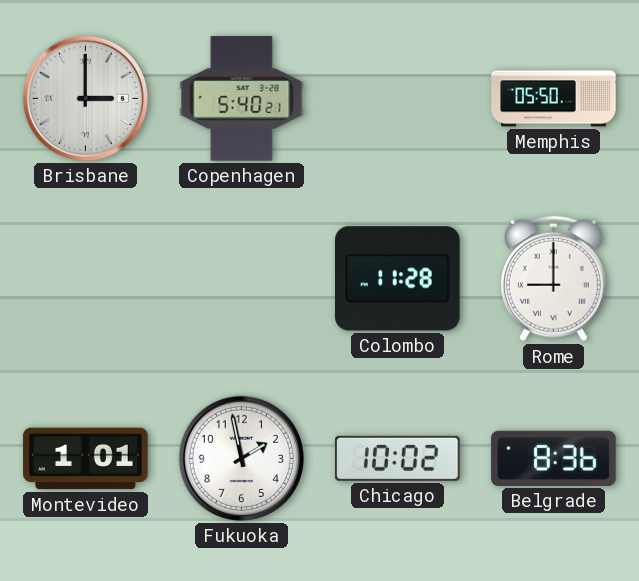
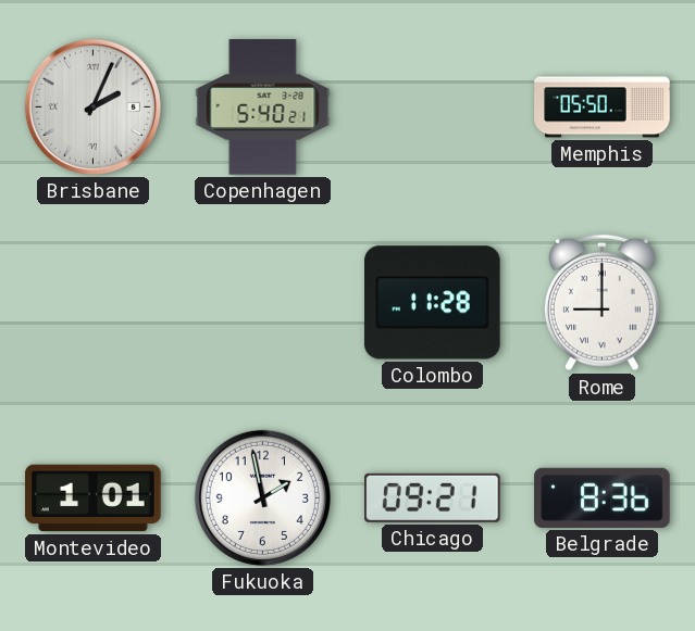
Brisbane: 3:00 -> 2:04 (92, 106)
Chicago: 10:02 -> 09:21 (433, 497)
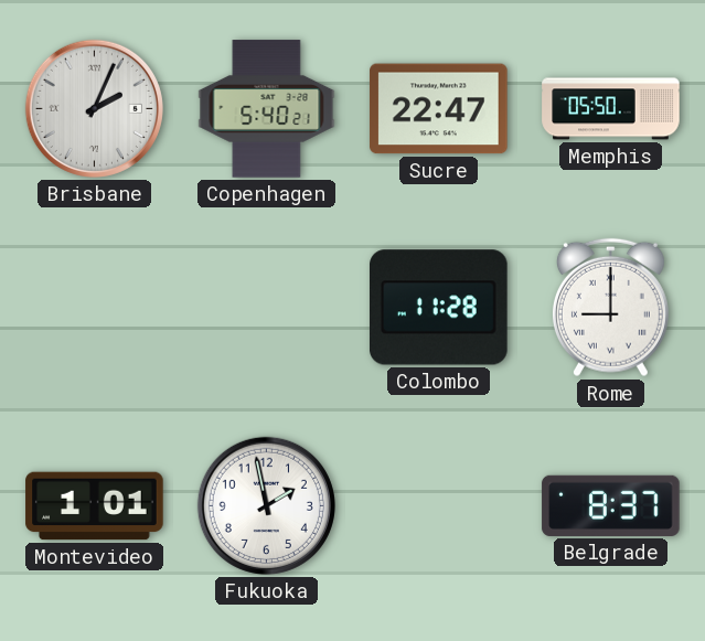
Sucre: none -> 22:47 (439, 109)
Chicago: 09:21 -> none (433, 497)
Belgrade: 8:36 -> 8:37 (611, 505)
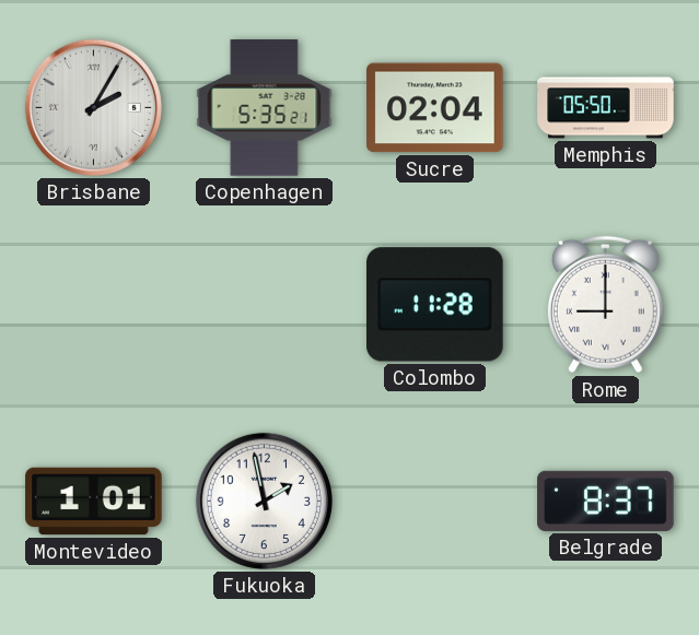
Brisbane: 2:04 -> 2:05 (93, 107)
Copenhagen: 5:40 -> 5:35 (265, 108)
Sucre: 22:47 -> 02:04 (435, 108)
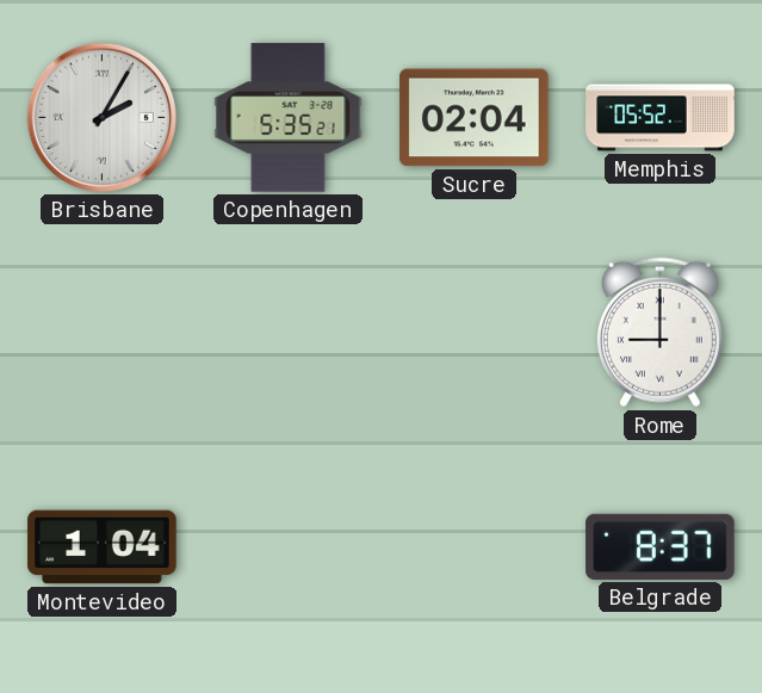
Memphis: 05:50 -> 05:52 (661, 118)
Colombo: 11:28 -> none (435, 305)
Montevideo: 1:01 -> 1:04 (103, 547)
Fukuoka: 1:58 -> none (264, 501)
